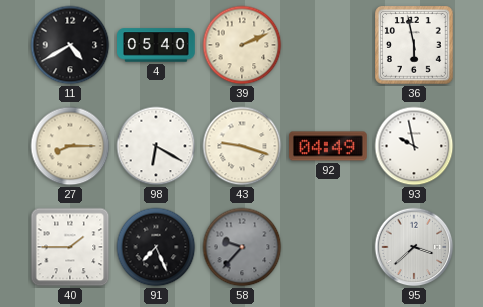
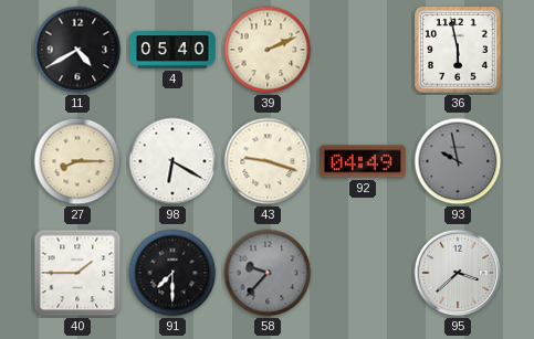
93 dial: white -> grey (458, 161)
91: 7:26 -> 7:30 (172, 273)
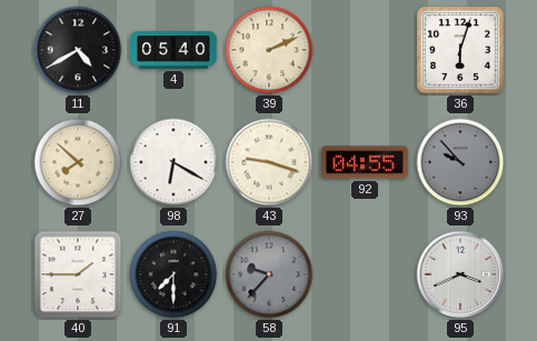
36: 5:58 -> 6:03 (460, 50)
27: 8:15 -> 7:52 (78, 162)
92: 04:49 -> 04:55 (365, 162)
93: 9:58 -> 9:53 (460, 162)
95: 3:38 -> 3:41 (460, 274)
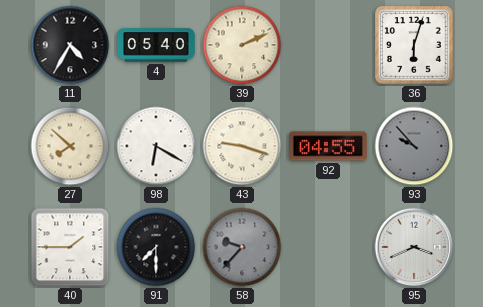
11: 4:40 -> 4:35 (70, 45)
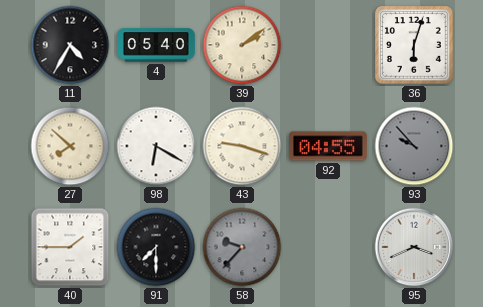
39: 2:11 -> 2:09 (242, 45)
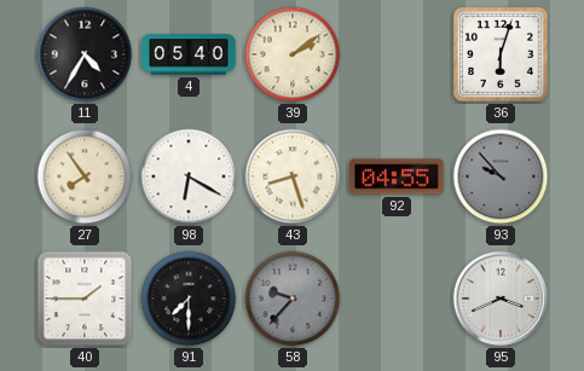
27: 7:52 -> 7:54 (85, 176)
43: 9:18 -> 8:27 (293, 176)
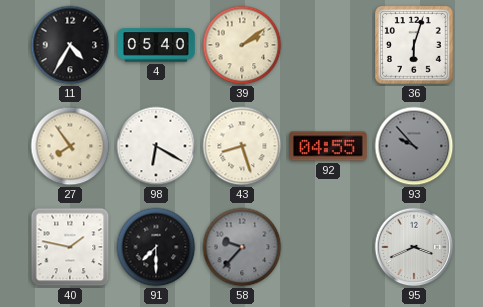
40: 1:45 -> 1:47 (70, 247)
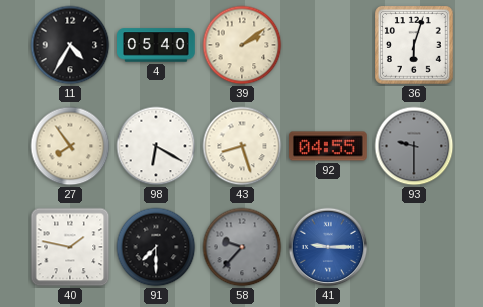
93: 9:53 -> 9:30 (414, 146)
41: none -> 9:15 (328, 247)
95: 3:41 -> none (414, 247)
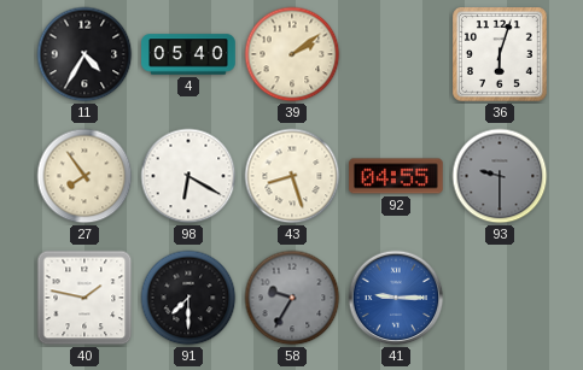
58: 9:37 -> 9:35 (292, 298)
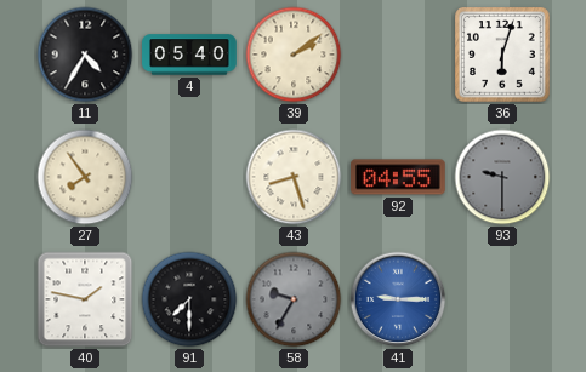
98: 6:20 -> none (188, 176)
